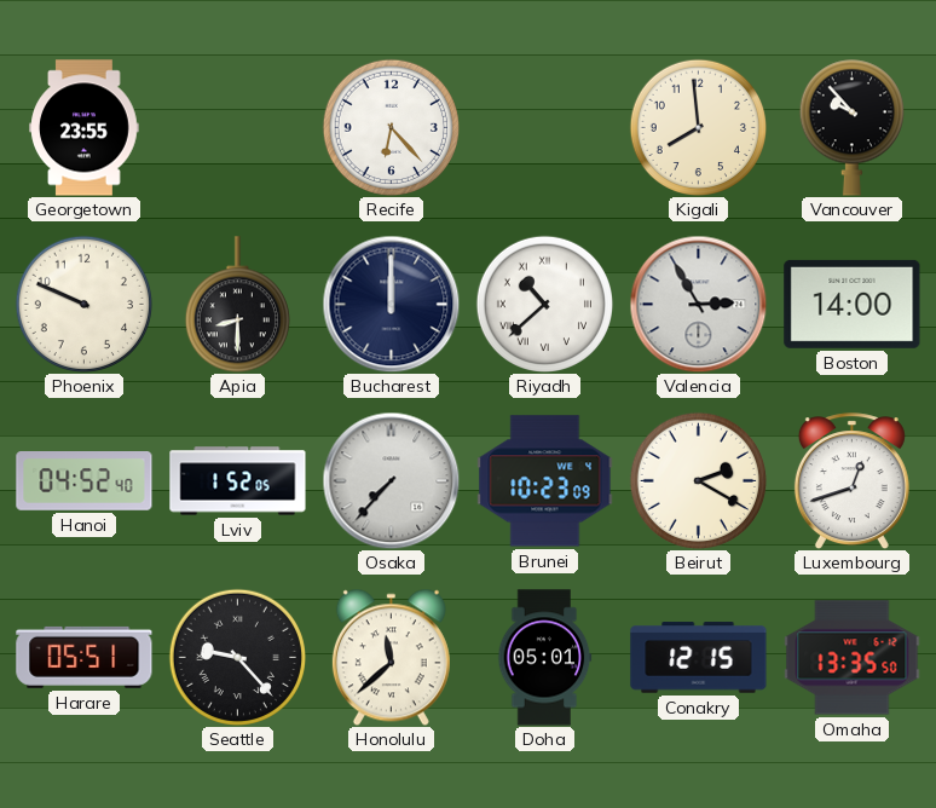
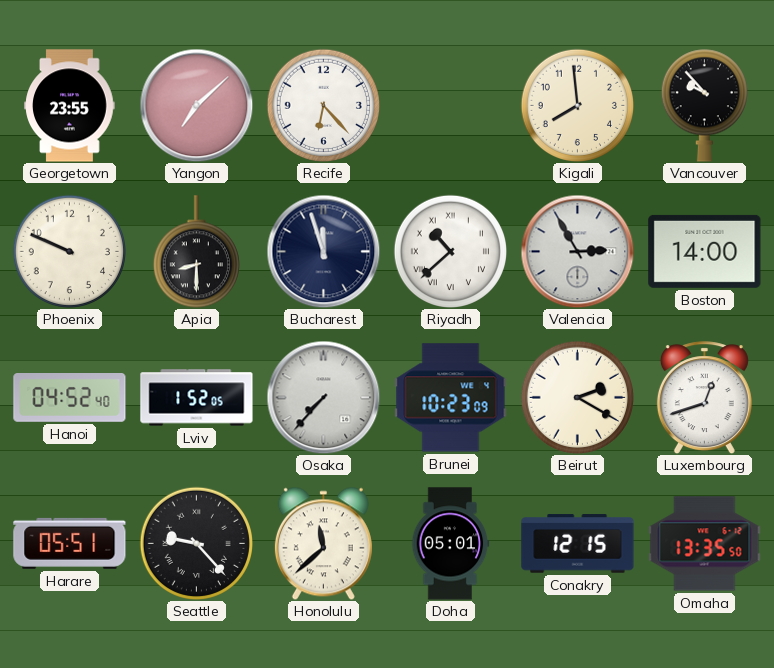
Yangon: none -> 7:08 (196, 105)
Bucharest: 12:00 -> 11:57 (323, 251)
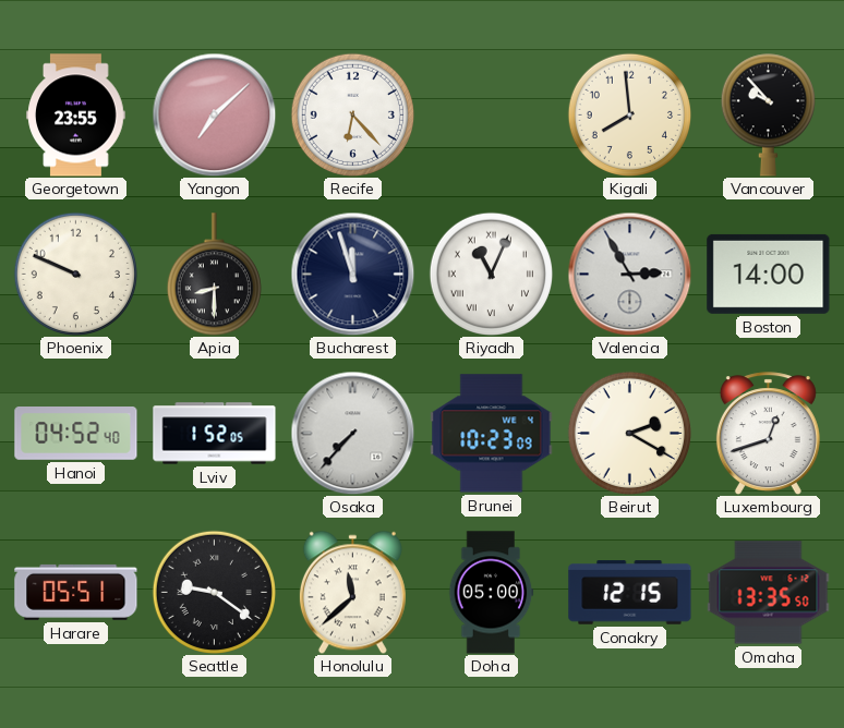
Riyadh: 10:38 -> 11:04 (491, 274)
Seattle: 9:23 -> 9:21 (214, 592)
Doha: 05:01 -> 05:00 (492, 593)
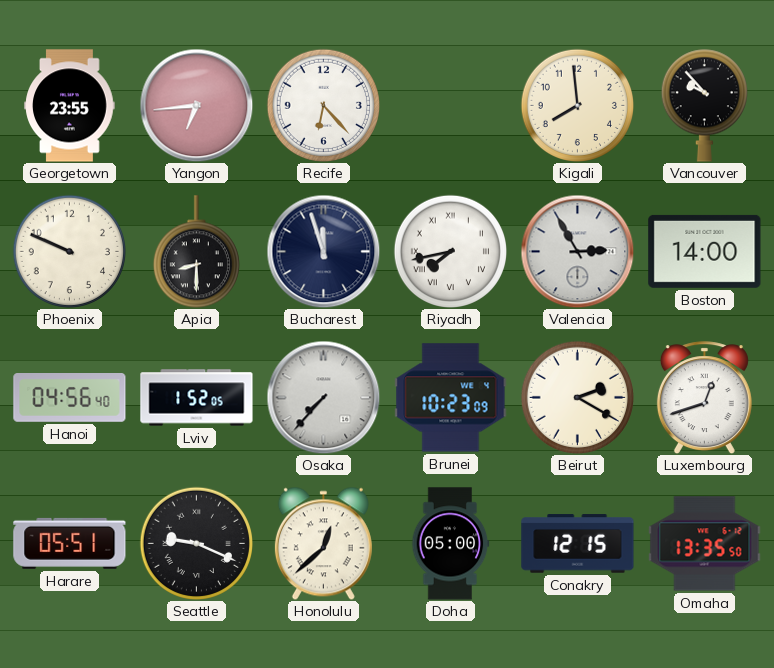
Yangon: 7:08 -> 6:44 (196, 105)
Riyadh: 11:04 -> 7:43 (450, 251)
Hanoi: 04:52 -> 04:56 (70, 398)
Seattle: 9:21 -> 9:19 (196, 543)
Honolulu: 11:38 -> 12:38 (323, 543)
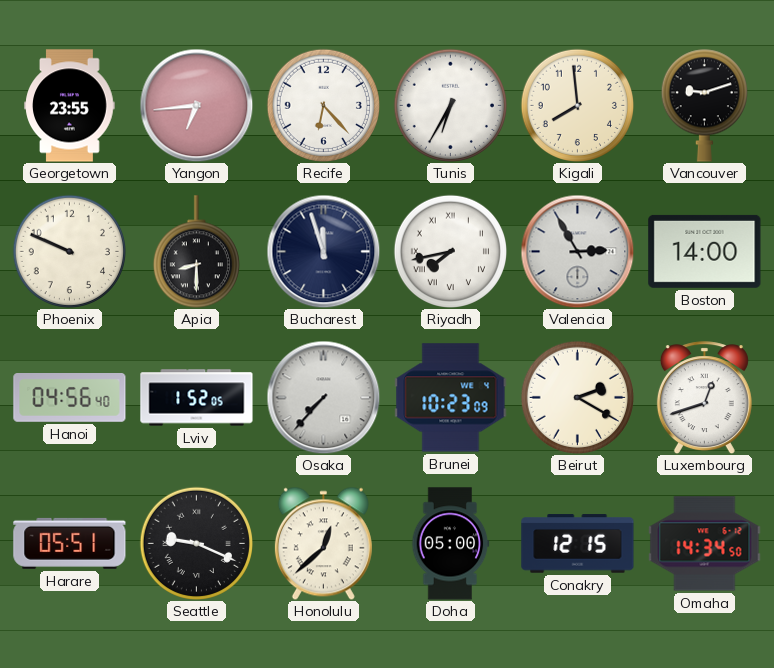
Tunis: none -> 6:35 (450, 105)
Vancouver: 9:53 -> 9:12 (704, 105)
Omaha: 13:35 -> 14:34 (705, 544)
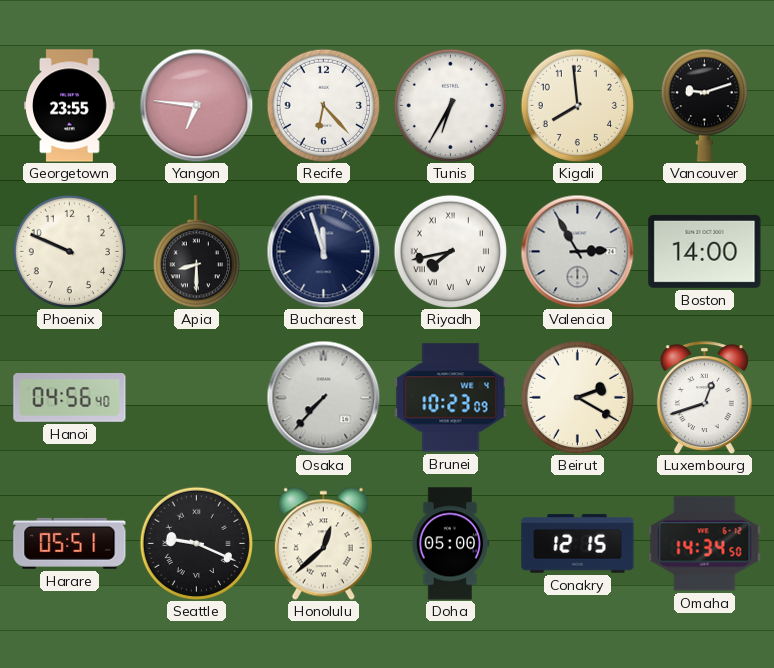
Yangon: 6:44 -> 6:46 (196, 105)
Lviv: 1:52 -> none (197, 398)
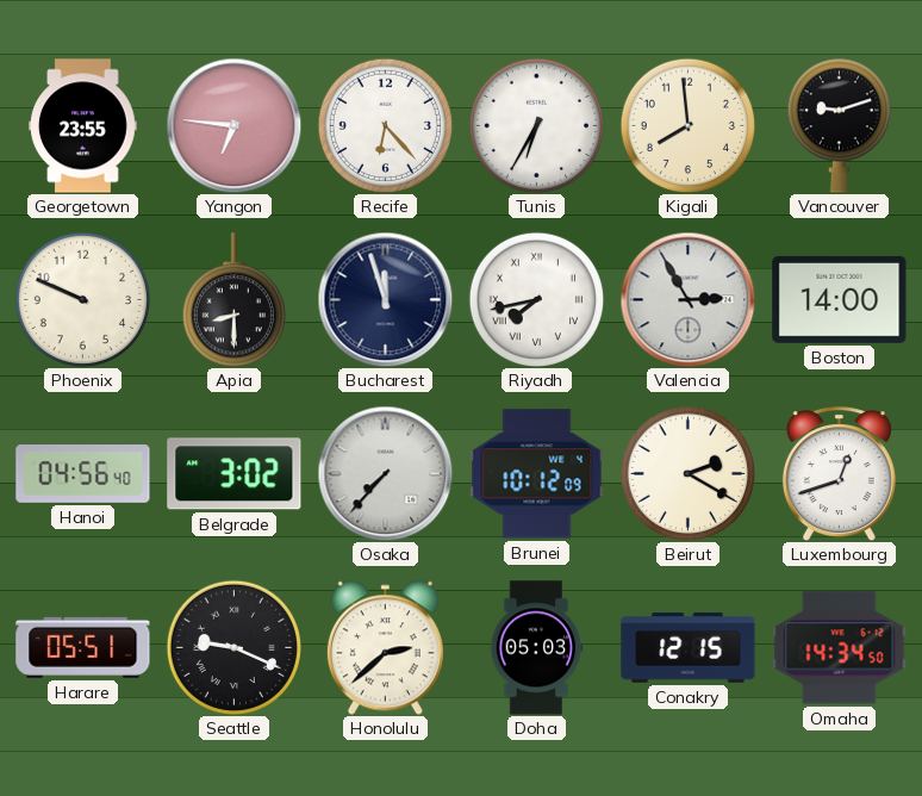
Belgrade: none -> 3:02 (235, 474)
Brunei: 10:23 -> 10:12 (537, 474)
Honolulu: 12:38 -> 2:38 (385, 647)
Doha: 05:00 -> 05:03 (537, 648)
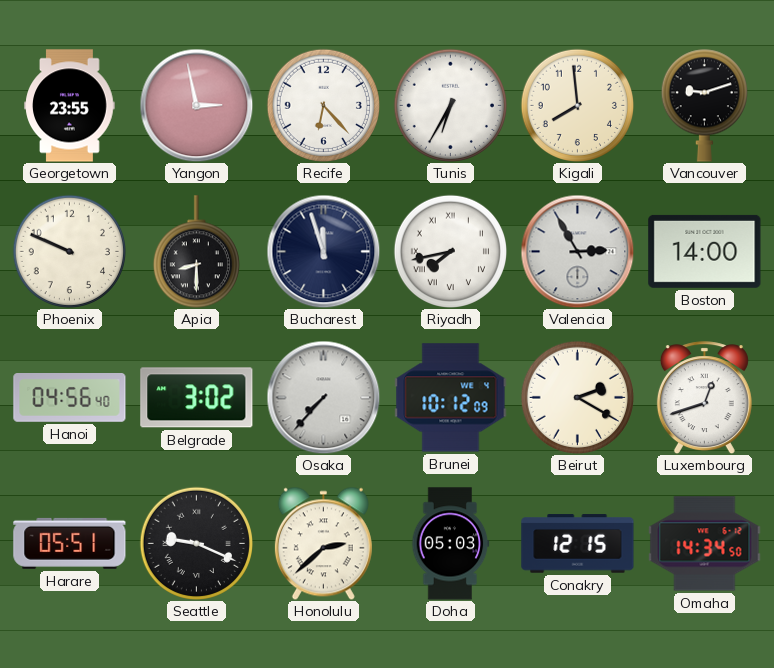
Yangon: 6:46 -> 2:58 (196, 105)
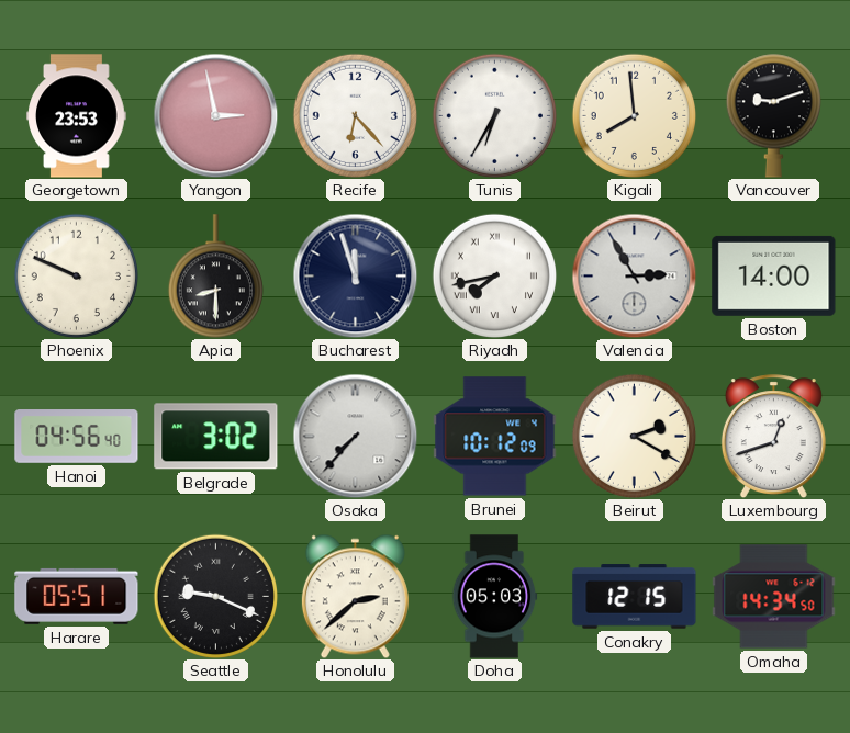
Georgetown: 23:55 -> 23:53 (77, 116)
